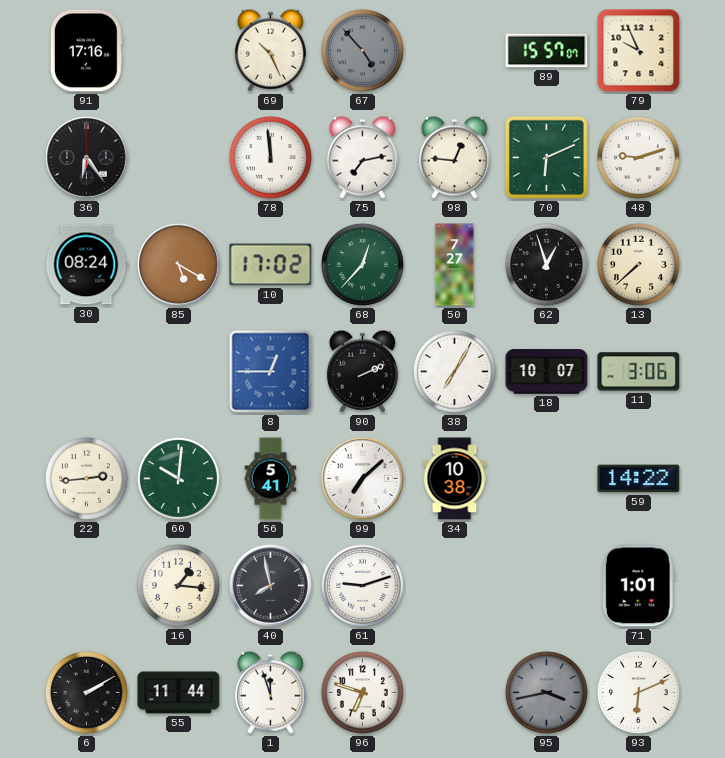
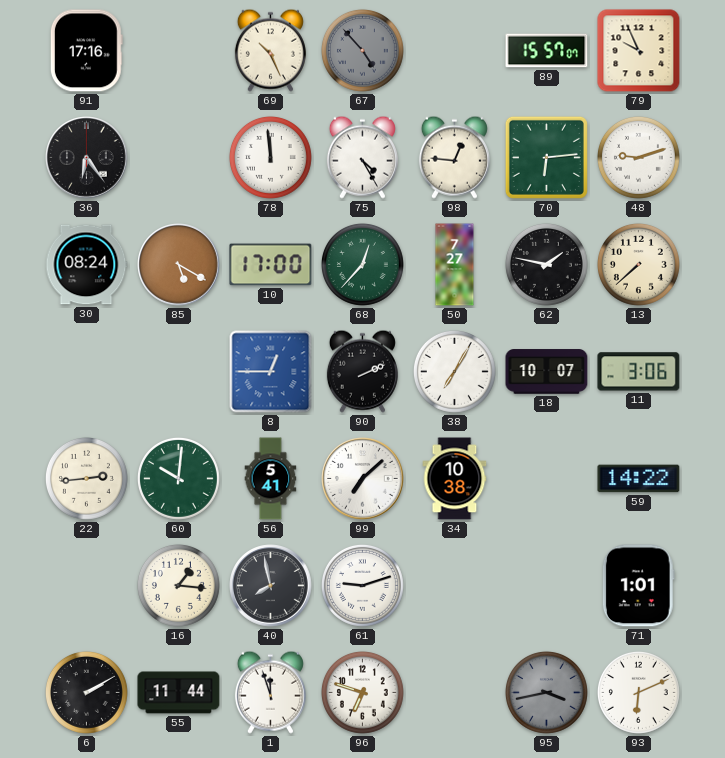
75: 7:13 -> 4:25 (362, 157)
70: 6:11 -> 6:14 (546, 157)
10: 17:02 -> 17:00 (271, 265)
62: 12:57 -> 1:47 (546, 264)
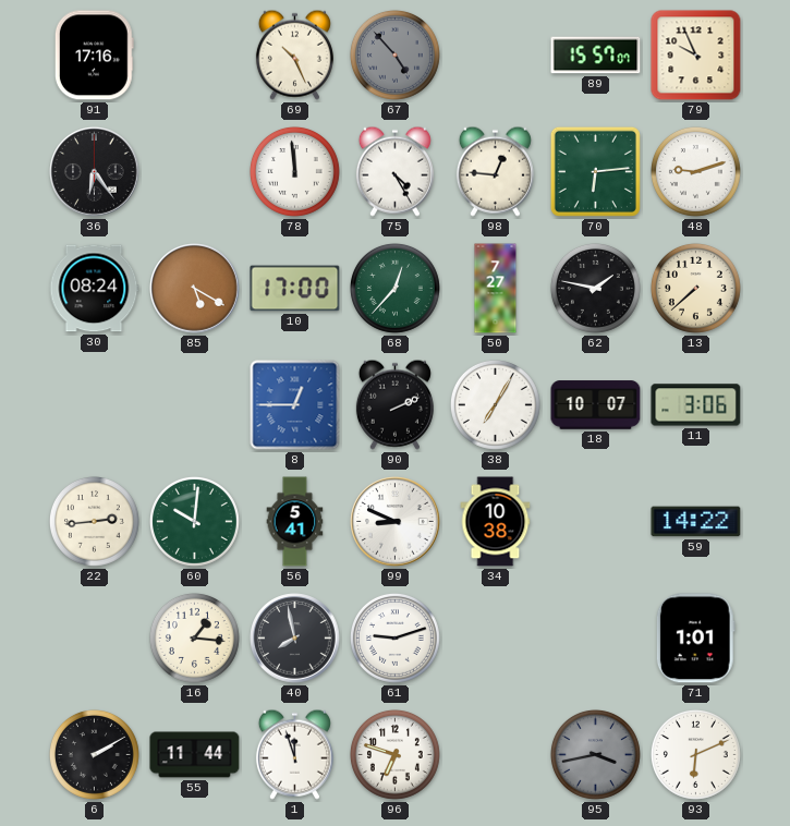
99: 7:08 -> 8:49 (396, 522)
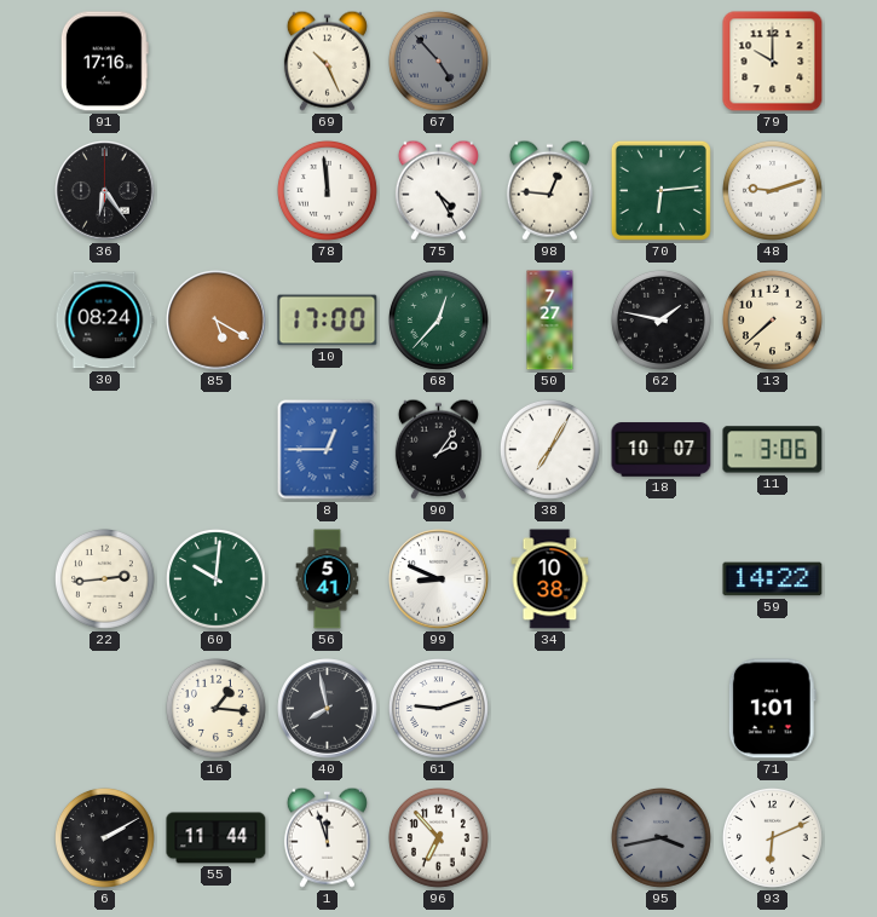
89: 15:57 -> none (596, 56)
79: 9:56 -> 10:00 (773, 62)
90: 2:11 -> 2:06 (438, 449)
96: 6:48 -> 6:53 (438, 837)
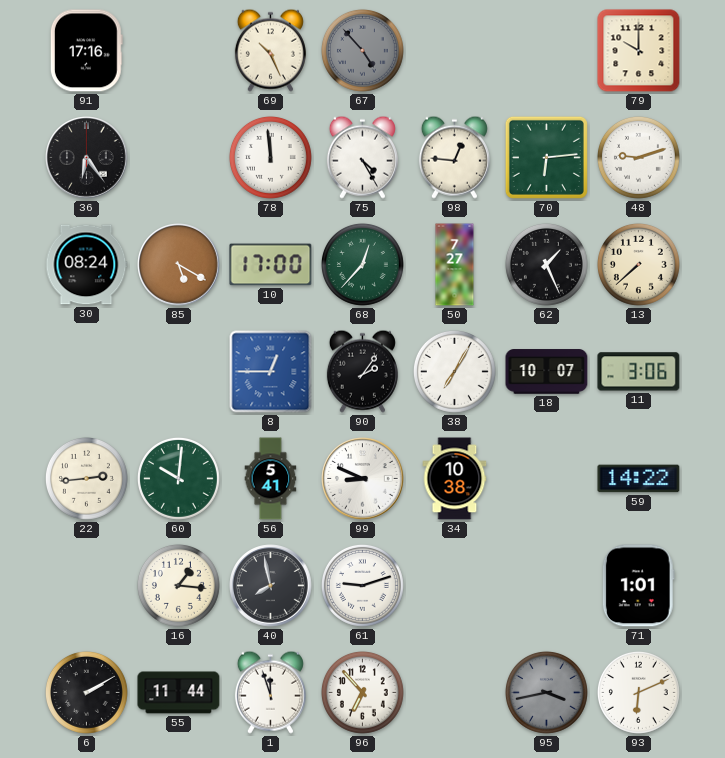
62: 1:47 -> 1:26 (546, 264)
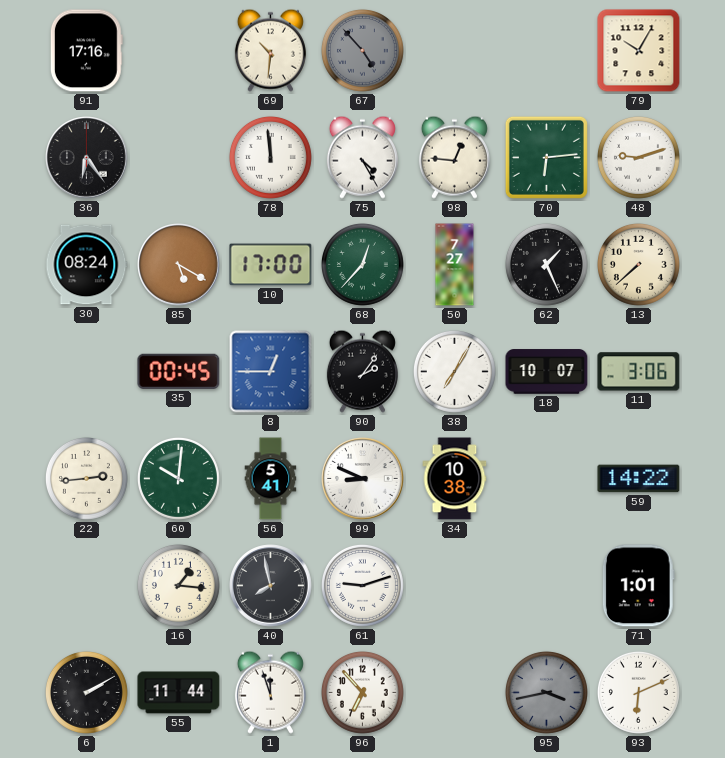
69: 10:26 -> 10:31 (270, 50)
79: 10:00 -> 10:05 (639, 51)
35: none -> 00:45 (179, 371)
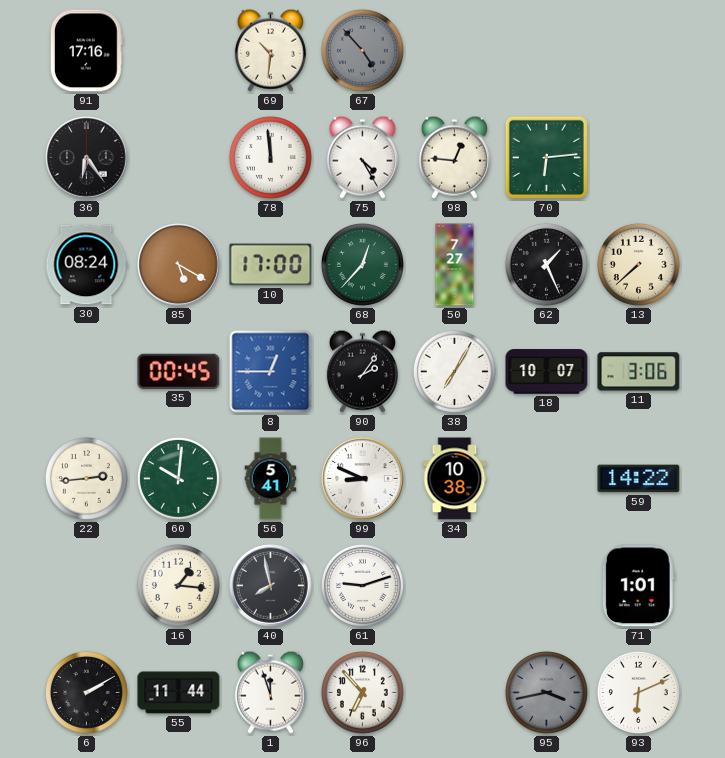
79: 10:05 -> none (639, 51)
48: 9:12 -> none (638, 157)
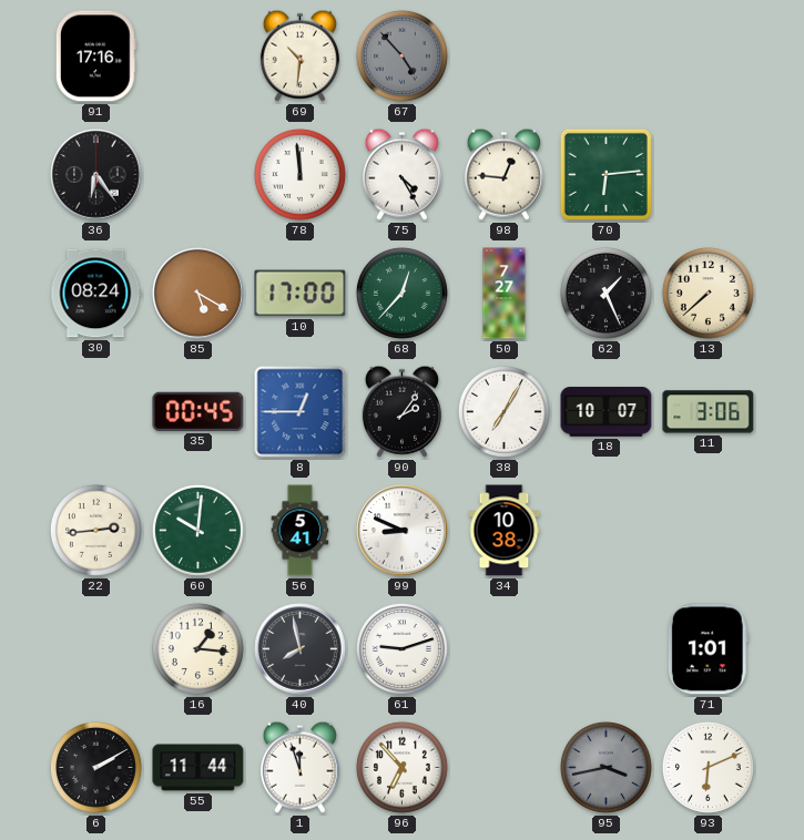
59: 14:22 -> none (639, 479)
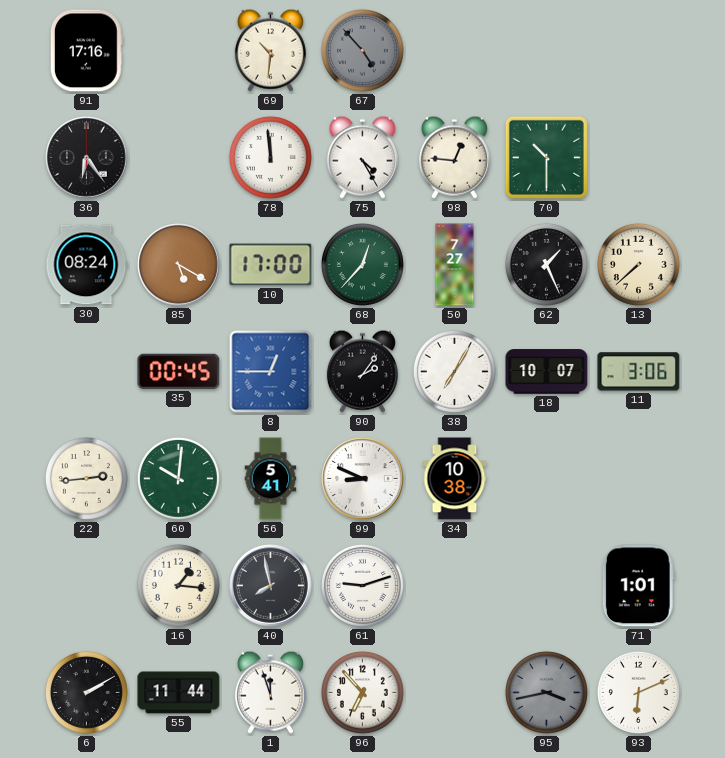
70: 6:14 -> 10:30 (546, 157)
